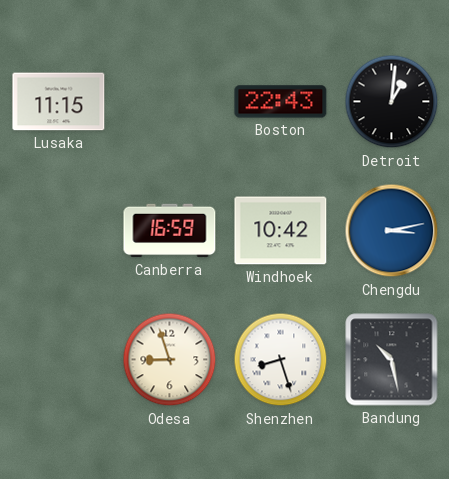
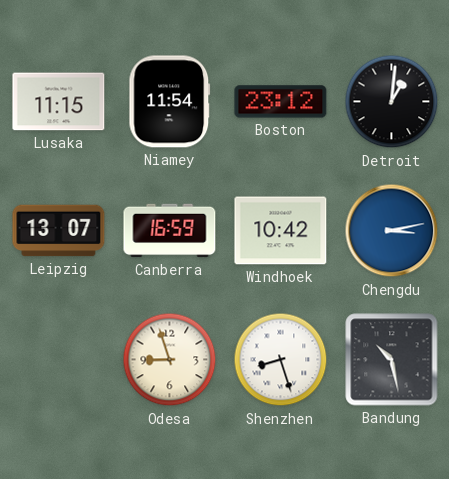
Niamey: none -> 11:54 (170, 102)
Boston: 22:43 -> 23:12 (281, 102)
Leipzig: none -> 13:07 (59, 231)
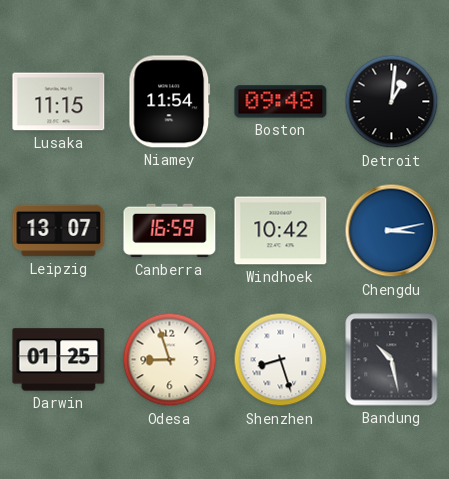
Boston: 23:12 -> 09:48 (281, 102)
Darwin: none -> 01:25 (59, 360)
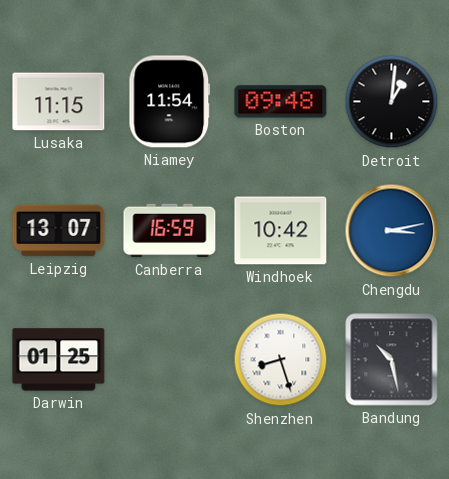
Odesa: 8:57 -> none (170, 360)
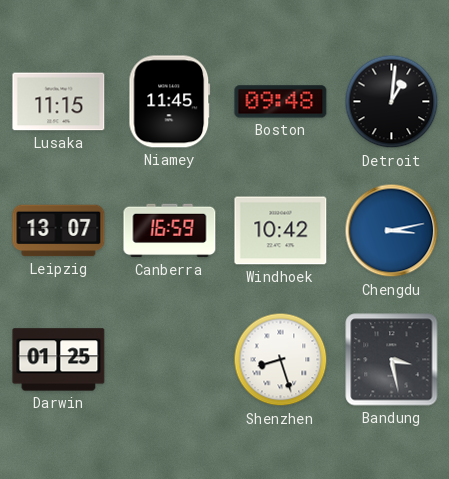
Niamey: 11:54 -> 11:45 (170, 102)
Bandung: 10:28 -> 3:28 (392, 360)
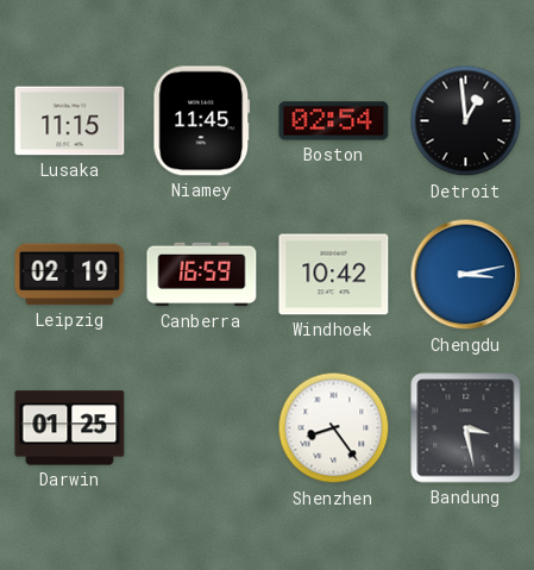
Boston: 09:48 -> 02:54 (334, 121)
Detroit: 1:01 -> 12:59 (466, 121)
Leipzig: 13:07 -> 02:19 (70, 275)
Shenzhen: 8:27 -> 8:24 (334, 428)
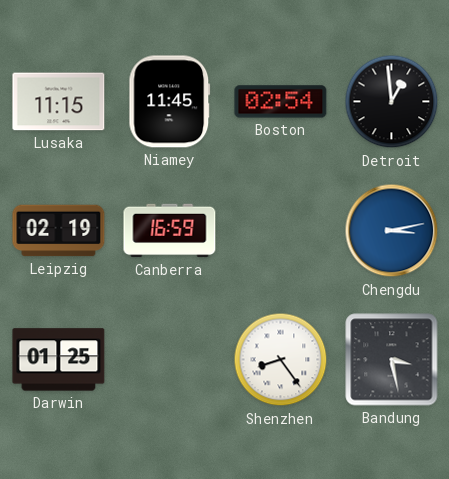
Windhoek: 10:42 -> none (334, 275)
